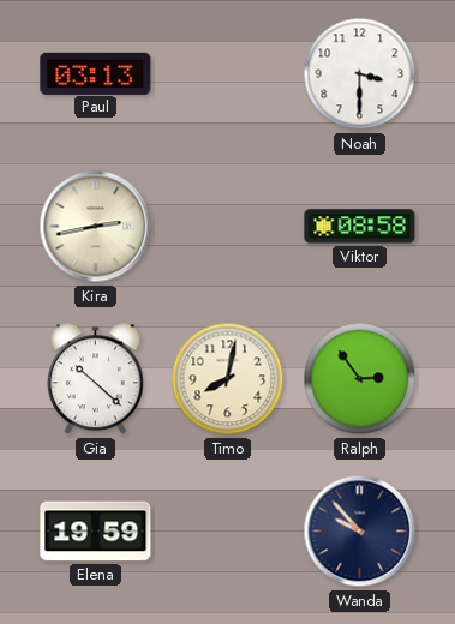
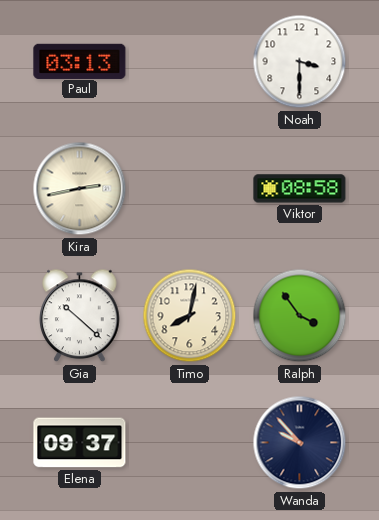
Ralph: 2:54 -> 3:54 (300, 316)
Elena: 19:59 -> 09:37 (80, 443)
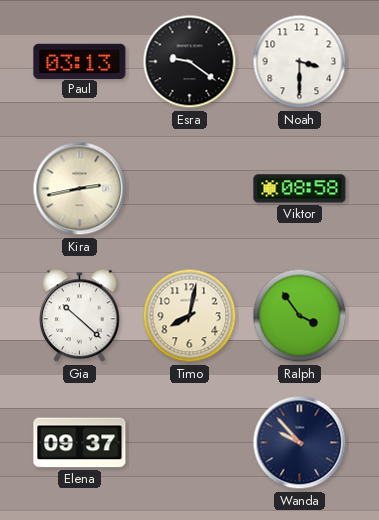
Esra: none -> 9:21 (190, 62)
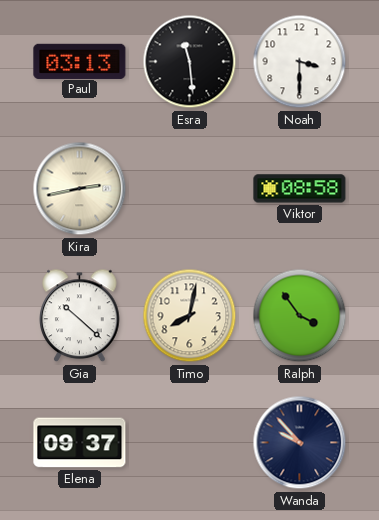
Esra: 9:21 -> 11:29 (190, 62)
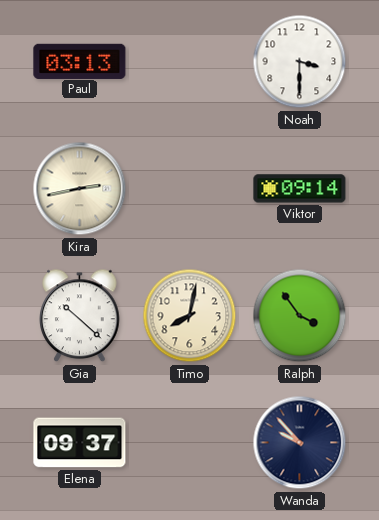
Esra: 11:29 -> none (190, 62)
Viktor: 08:58 -> 09:14 (300, 189)
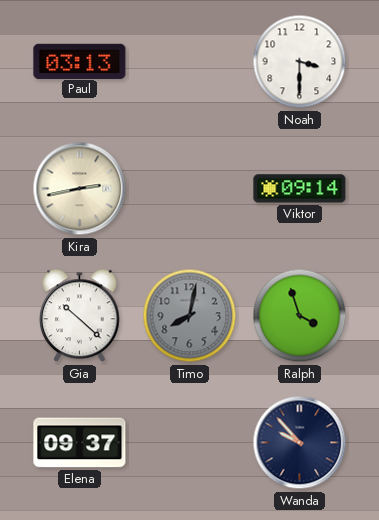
Timo dial: cream -> grey (190, 316)
Ralph: 3:54 -> 3:57 (300, 316)
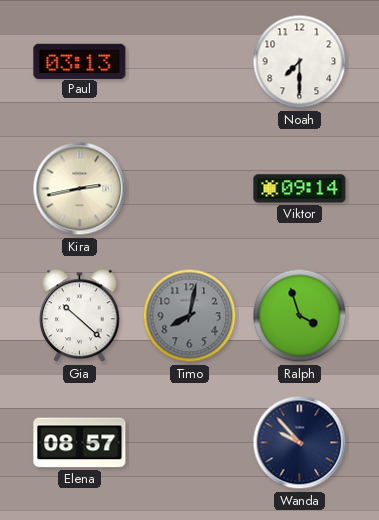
Noah: 3:30 -> 7:30 (300, 62)
Elena: 09:37 -> 08:57 (80, 443)
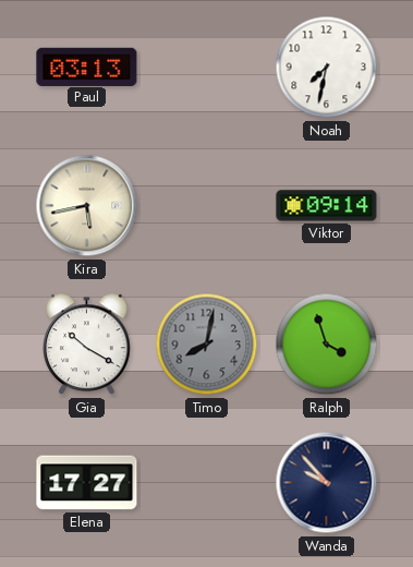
Noah: 7:30 -> 7:32 (327, 68)
Kira: 2:43 -> 5:43 (87, 206)
Gia: 10:22 -> 10:20 (87, 345)
Elena: 08:57 -> 17:27 (87, 483)
